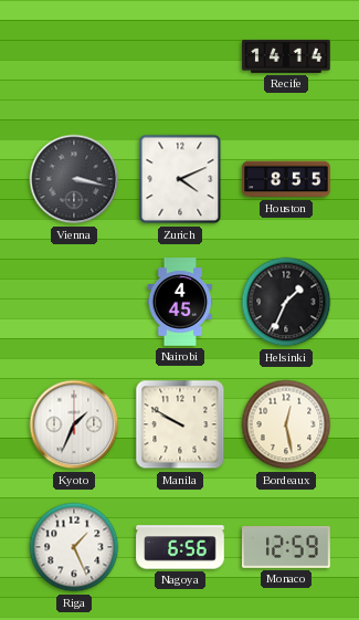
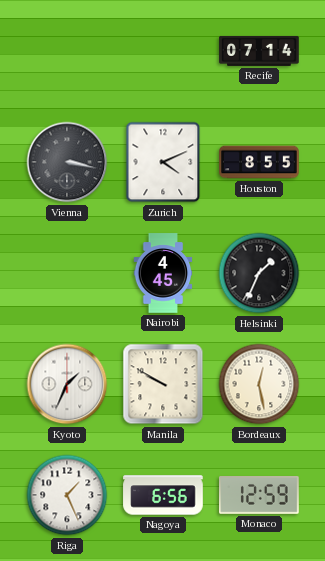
Recife: 14:14 -> 07:14 (259, 51)
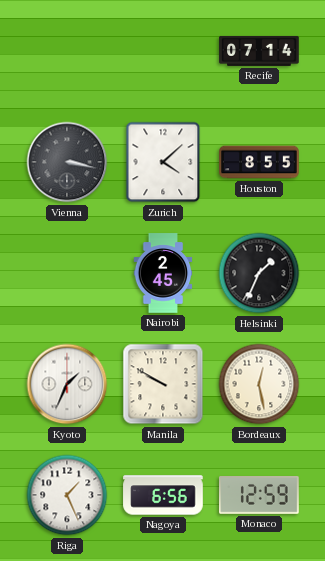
Zurich: 4:11 -> 4:08 (163, 162)
Nairobi: 4:45 -> 2:45 (163, 273)
